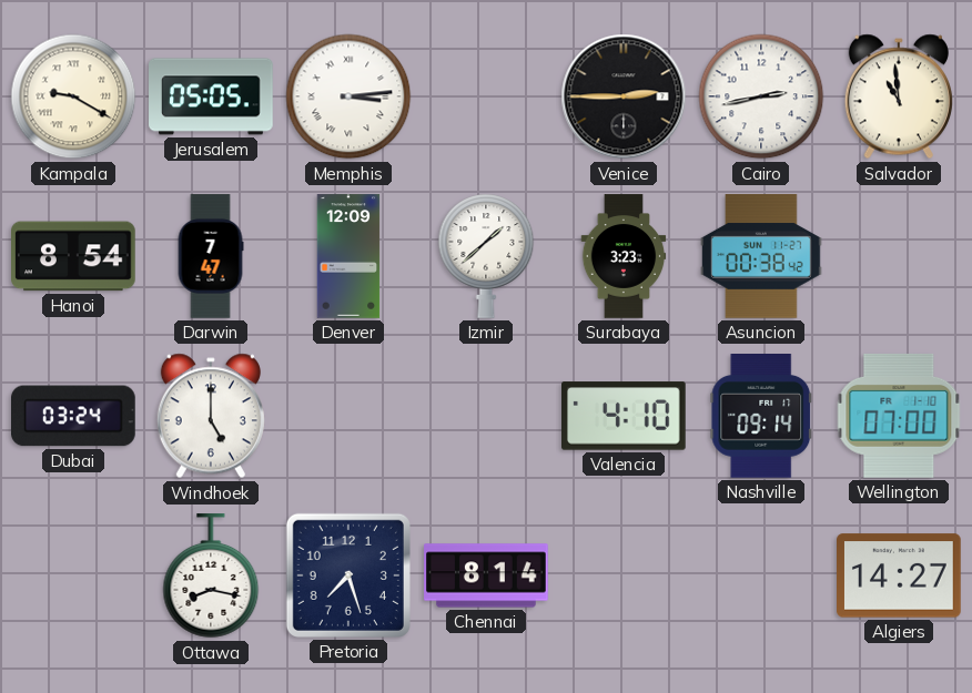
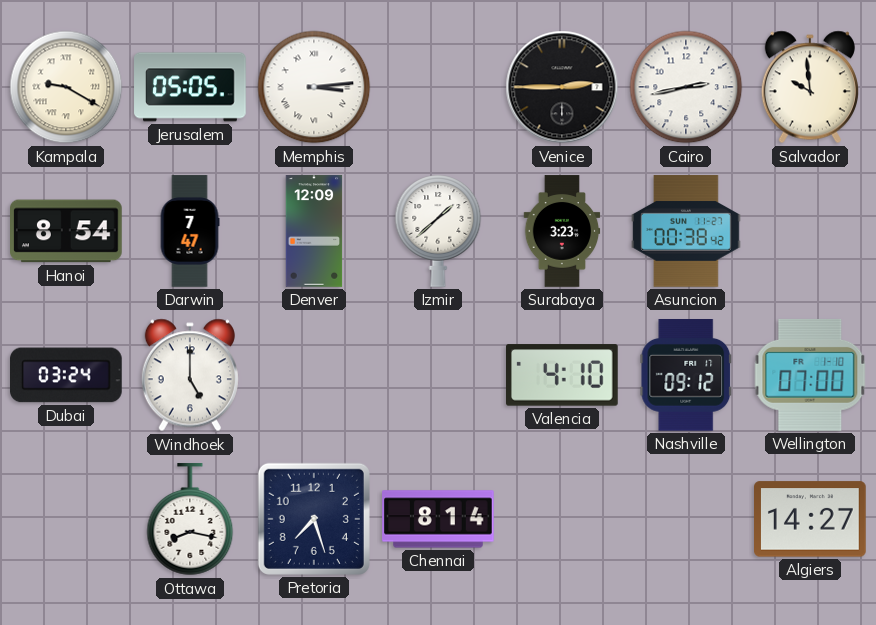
Salvador: 10:59 -> 9:59 (810, 87)
Nashville: 09:14 -> 09:12 (686, 376)
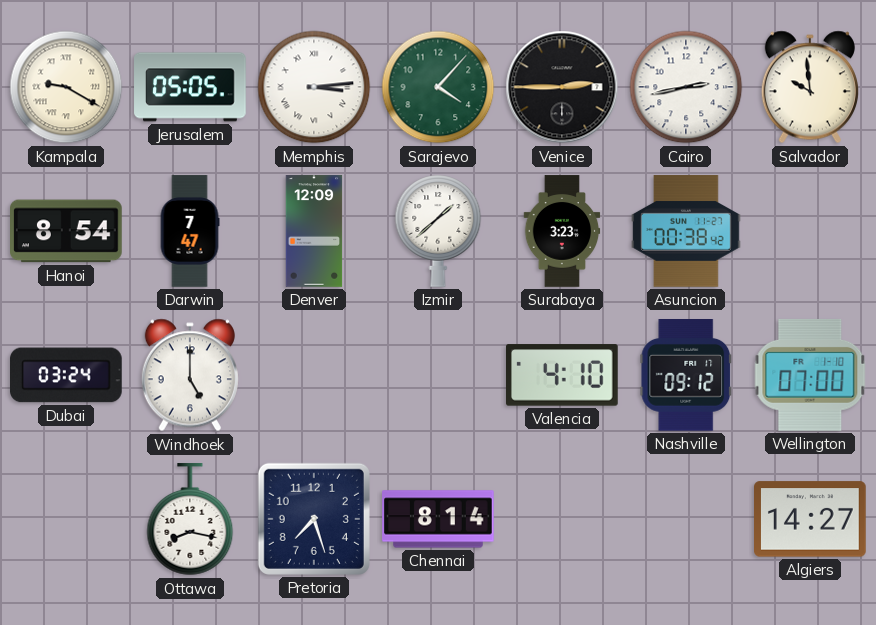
Sarajevo: none -> 4:07 (438, 87)
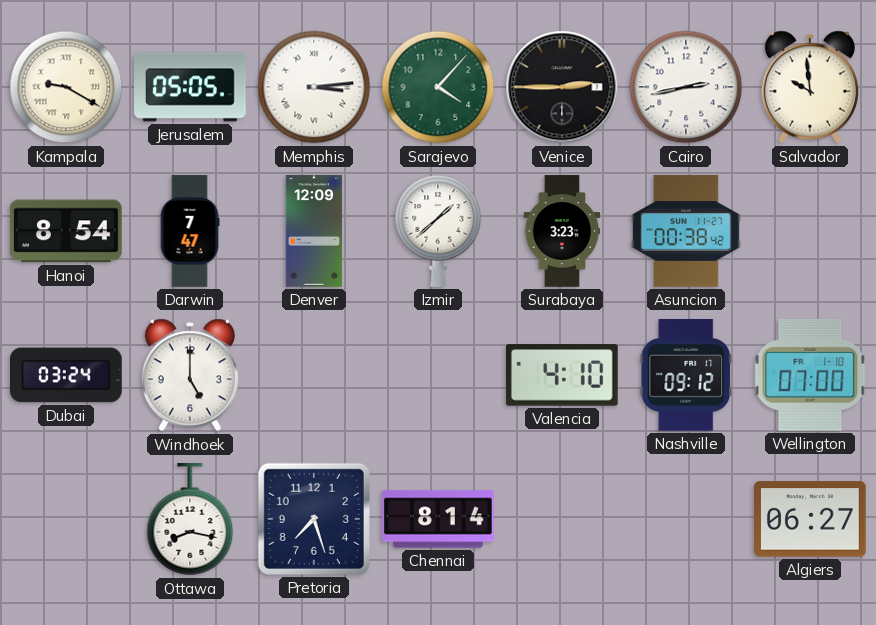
Algiers: 14:27 -> 06:27 (811, 519)
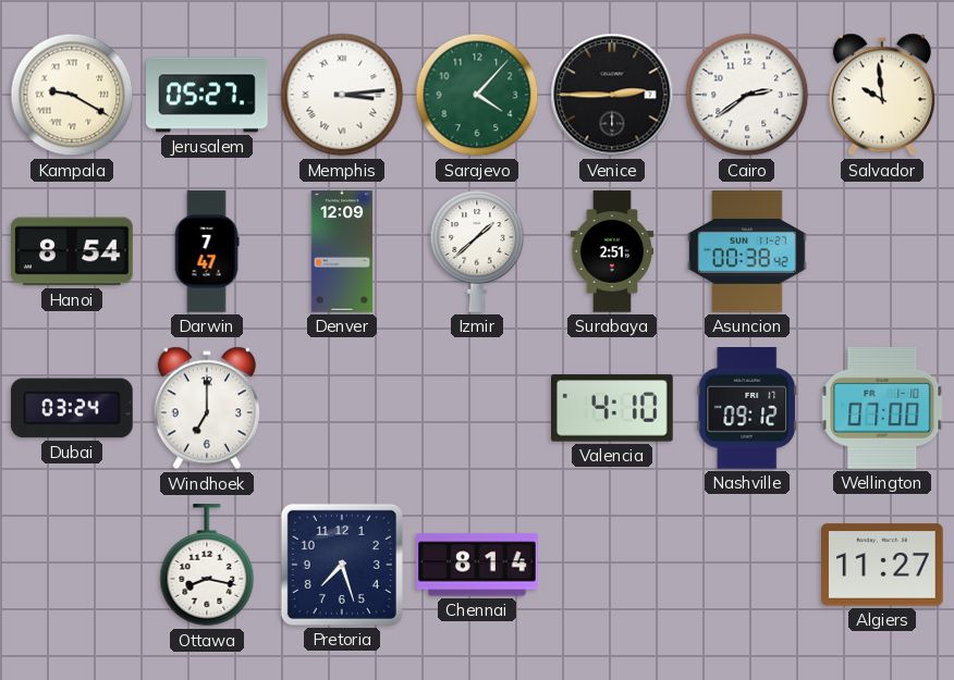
Jerusalem: 05:05 -> 05:27 (207, 95)
Cairo: 2:43 -> 2:39 (747, 95)
Surabaya: 3:23 -> 2:51 (612, 251)
Windhoek: 5:00 -> 7:00 (207, 408)
Algiers: 06:27 -> 11:27 (883, 565)
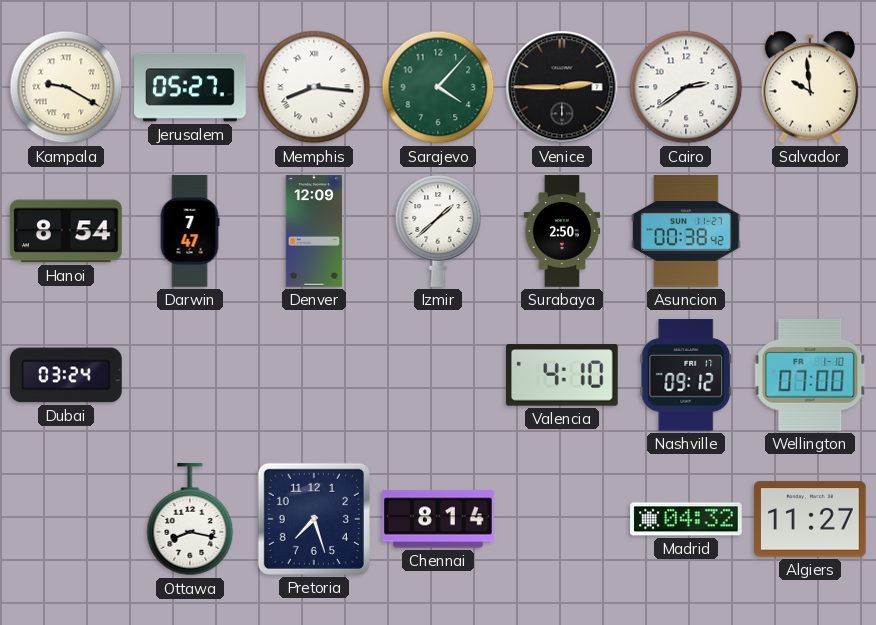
Memphis: 3:14 -> 8:16 (314, 87)
Surabaya: 2:51 -> 2:50 (562, 231)
Windhoek: 7:00 -> none (207, 408)
Madrid: none -> 04:32 (686, 519)
